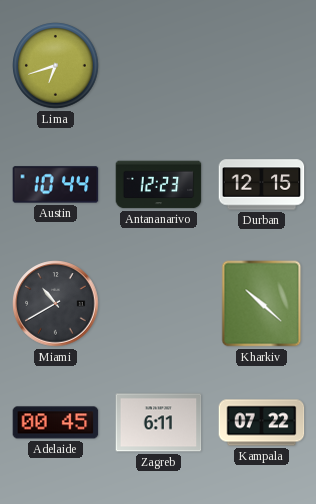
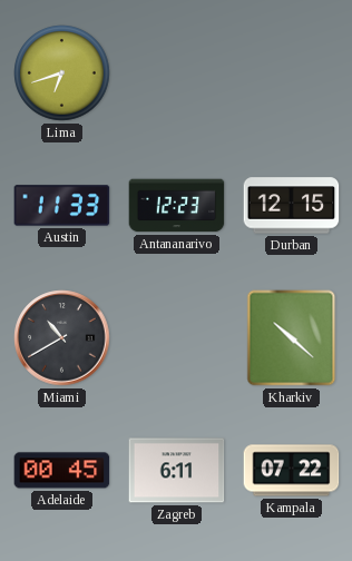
Austin: 10:44 -> 11:33 (62, 206)
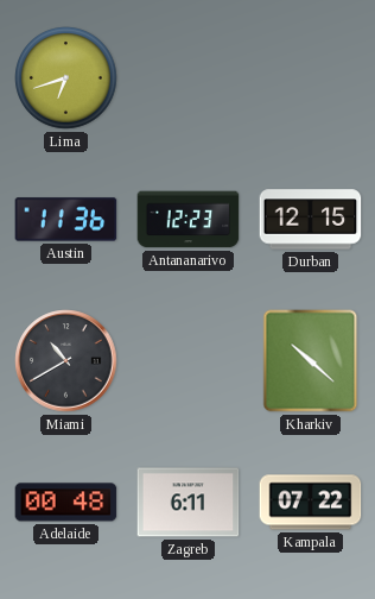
Austin: 11:33 -> 11:36 (66, 220)
Adelaide: 00:45 -> 00:48 (66, 503)
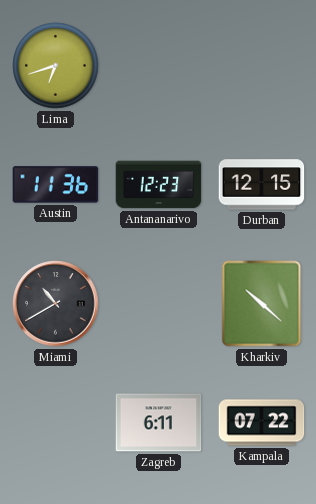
Adelaide: 00:48 -> none (66, 503)
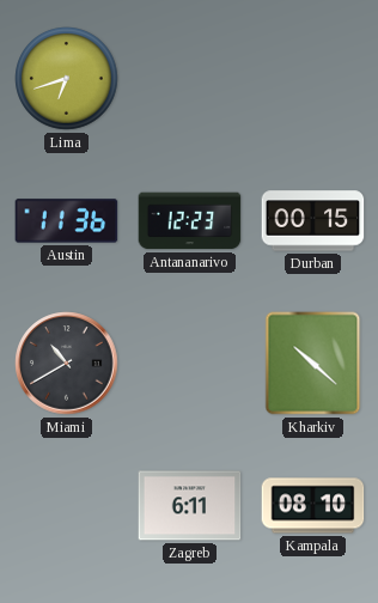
Durban: 12:15 -> 00:15 (313, 221)
Kampala: 07:22 -> 08:10 (313, 506)
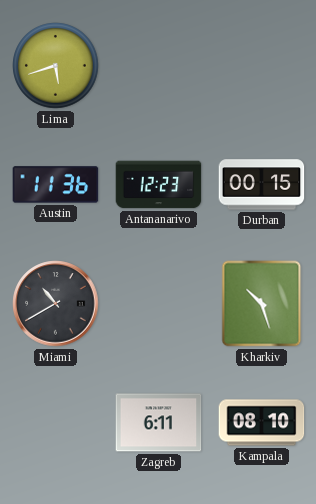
Lima: 6:42 -> 5:42 (56, 66)
Kharkiv: 10:22 -> 10:27 (262, 304)
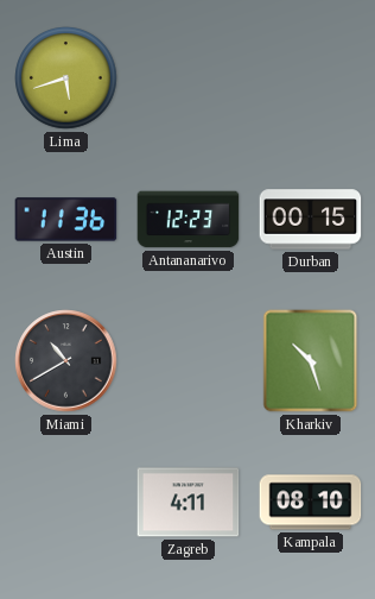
Zagreb: 6:11 -> 4:11 (189, 503)
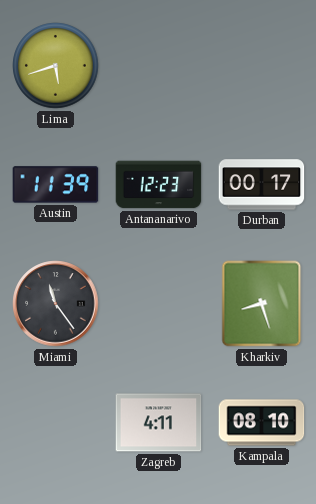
Austin: 11:36 -> 11:39 (56, 185)
Durban: 00:15 -> 00:17 (262, 185)
Miami: 10:40 -> 11:24 (56, 304)
Kharkiv: 10:27 -> 8:27 (262, 304)
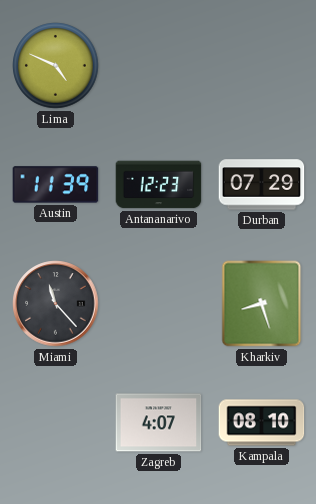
Lima: 5:42 -> 4:49 (56, 66)
Durban: 00:17 -> 07:29 (262, 185)
Miami: 11:24 -> 11:23 (56, 304)
Zagreb: 4:11 -> 4:07 (159, 423)
